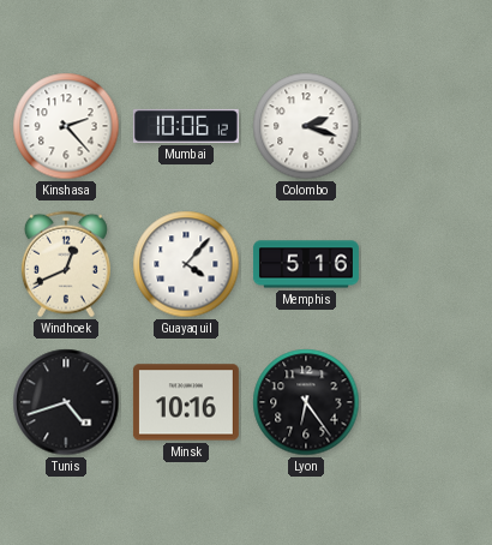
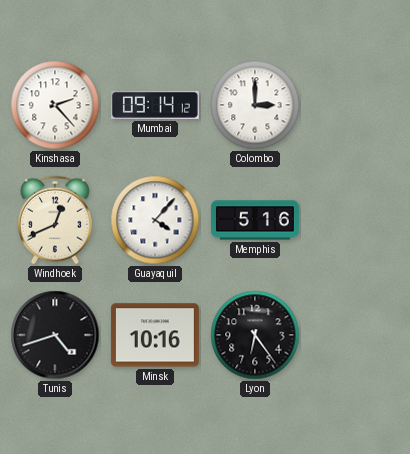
Mumbai: 10:06 -> 09:14 (155, 105)
Colombo: 2:18 -> 3:00 (255, 105)
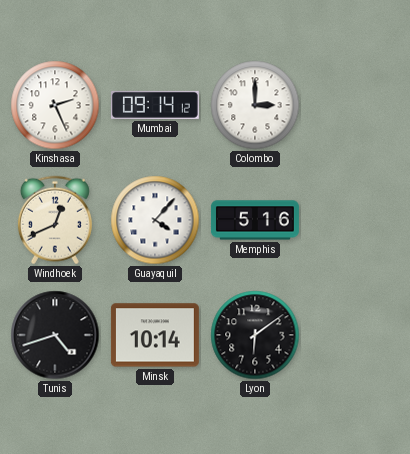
Kinshasa: 2:23 -> 2:26 (55, 105)
Minsk: 10:16 -> 10:14 (155, 335)
Lyon: 6:24 -> 6:09 (255, 335)
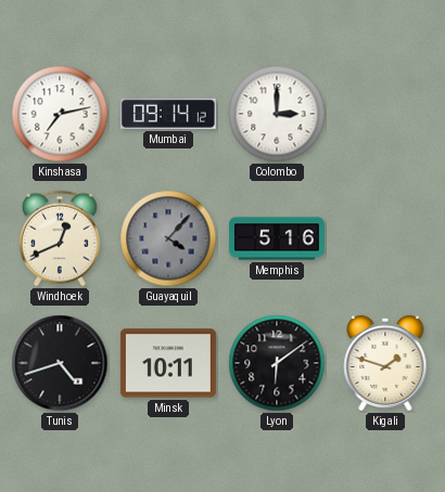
Kinshasa: 2:26 -> 7:13 (60, 114)
Guayaquil dial: white -> grey (168, 238)
Minsk: 10:14 -> 10:11 (168, 363)
Kigali: none -> 1:48 (385, 363)
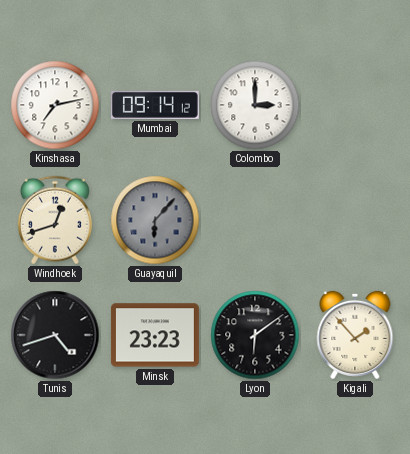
Windhoek: 12:41 -> 12:42 (55, 220)
Guayaquil: 4:07 -> 6:07 (155, 220)
Memphis: 5:16 -> none (277, 238)
Minsk: 10:11 -> 23:23 (155, 335)
Kigali: 1:48 -> 1:53 (355, 335)
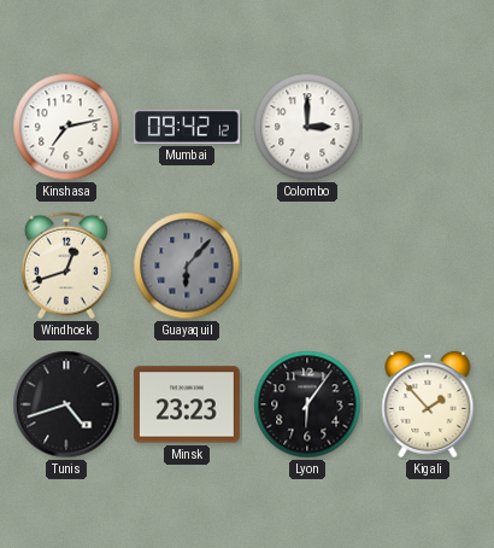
Mumbai: 09:14 -> 09:42 (187, 127)
Lyon: 6:09 -> 6:06 (307, 404)
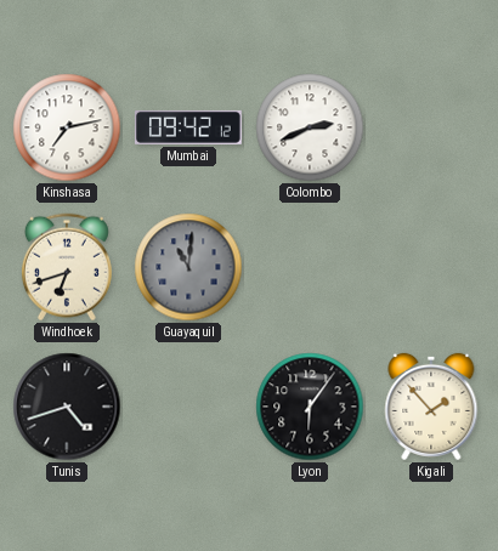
Colombo: 3:00 -> 2:41 (310, 127)
Windhoek: 12:42 -> 6:42 (67, 267)
Guayaquil: 6:07 -> 11:01 (188, 267)
Minsk: 23:23 -> none (187, 404)
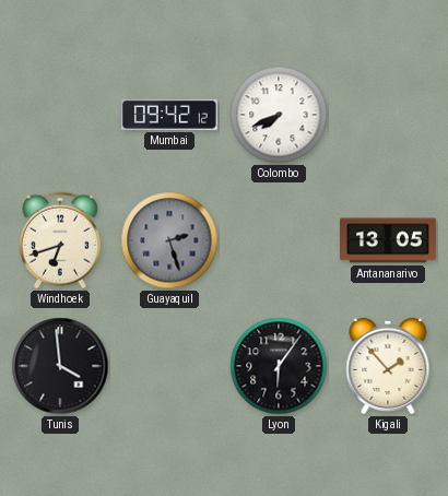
Kinshasa: 7:13 -> none (67, 127)
Colombo: 2:41 -> 7:41 (279, 115)
Guayaquil: 11:01 -> 2:27 (169, 240)
Antananarivo: none -> 13:05 (388, 240)
Tunis: 4:42 -> 3:59 (60, 366)
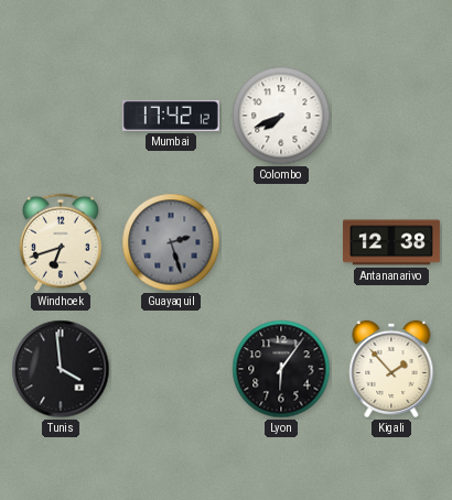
Mumbai: 09:42 -> 17:42 (171, 116)
Antananarivo: 13:05 -> 12:38 (391, 242)
